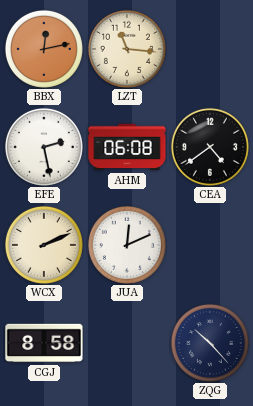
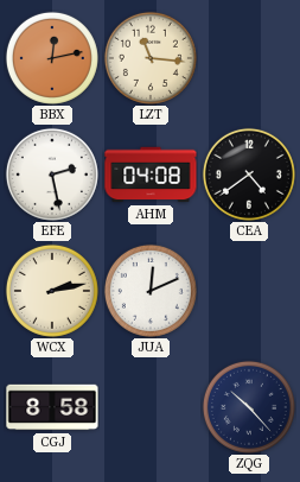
AHM: 06:08 -> 04:08 (151, 175)
WCX: 2:11 -> 2:13 (52, 291)
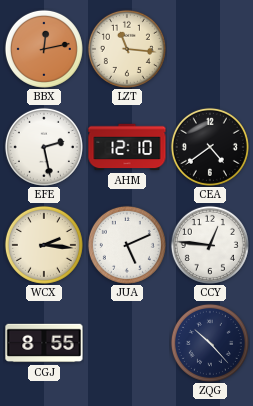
AHM: 04:08 -> 12:10 (127, 147)
WCX: 2:13 -> 2:16 (44, 245)
JUA: 12:11 -> 5:11 (127, 245)
CCY: none -> 12:46 (210, 245)
CGJ: 8:58 -> 8:55 (44, 343)
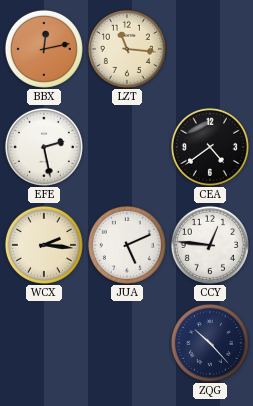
AHM: 12:10 -> none (127, 147)
CGJ: 8:55 -> none (44, 343)
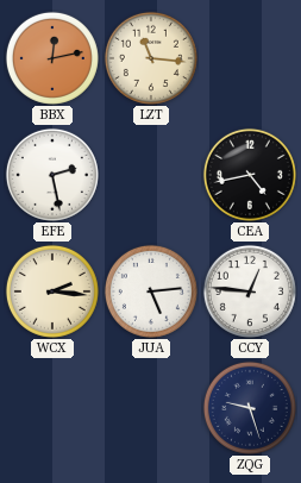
CEA: 4:39 -> 4:43 (250, 175)
JUA: 5:11 -> 5:14 (151, 291)
ZQG: 10:23 -> 9:27 (250, 408)
